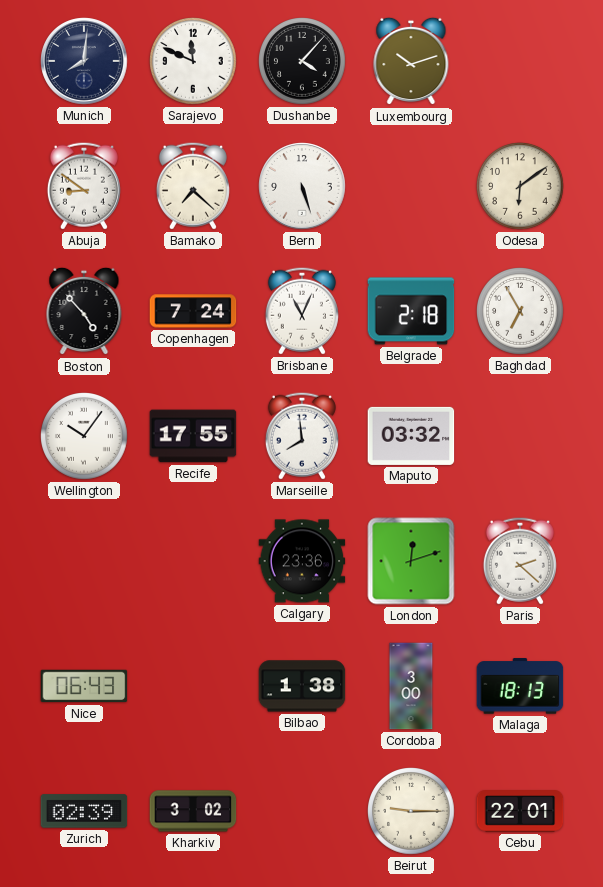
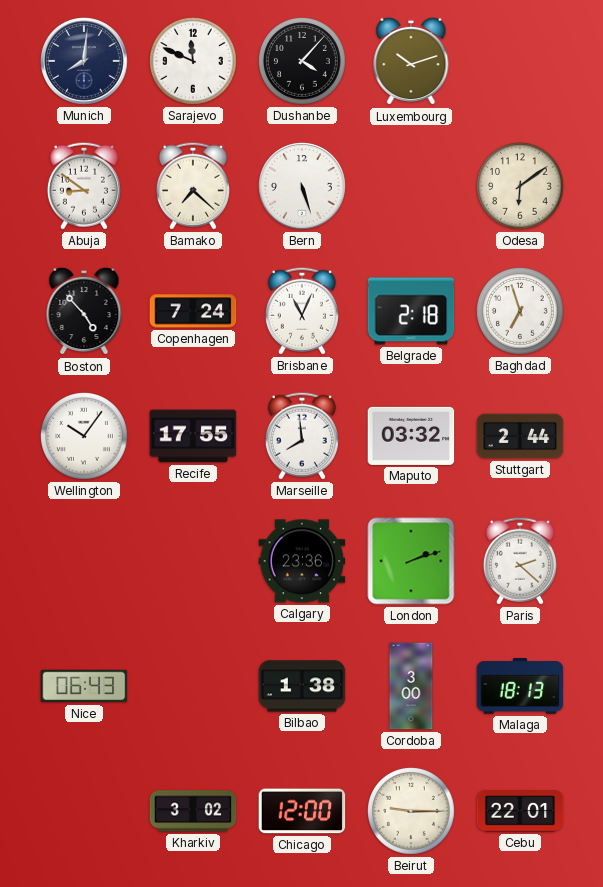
Baghdad: 6:55 -> 6:57 (521, 312)
Stuttgart: none -> 2:44 (520, 436)
London: 12:12 -> 2:12 (411, 561)
Zurich: 02:39 -> none (84, 811)
Chicago: none -> 12:00 (302, 811)
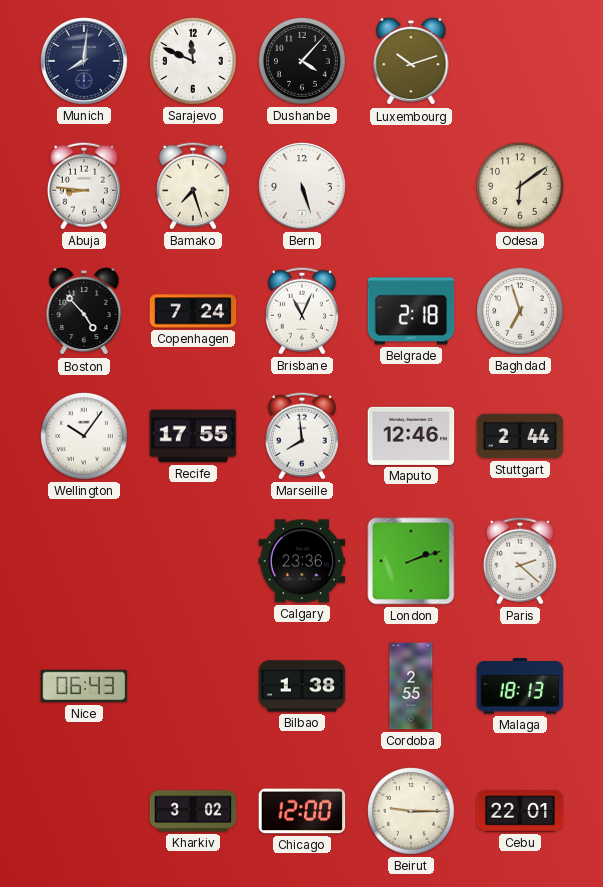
Abuja: 8:51 -> 8:46 (84, 186)
Bamako: 7:22 -> 7:27 (193, 186)
Maputo: 03:32 -> 12:46 (411, 436)
Cordoba: 3:00 -> 2:55 (411, 686)
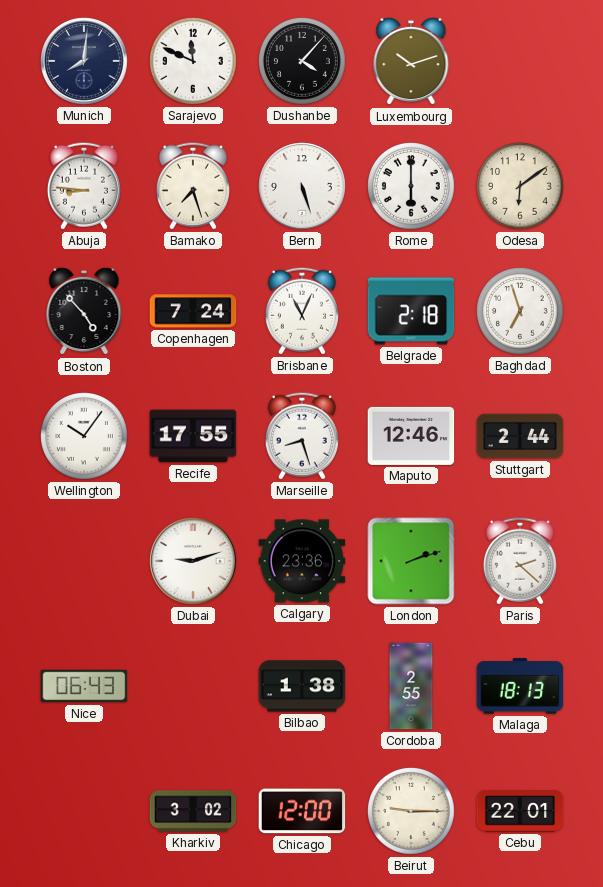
Rome: none -> 6:00 (412, 187)
Marseille: 7:59 -> 8:27 (302, 436)
Dubai: none -> 9:12 (193, 561)
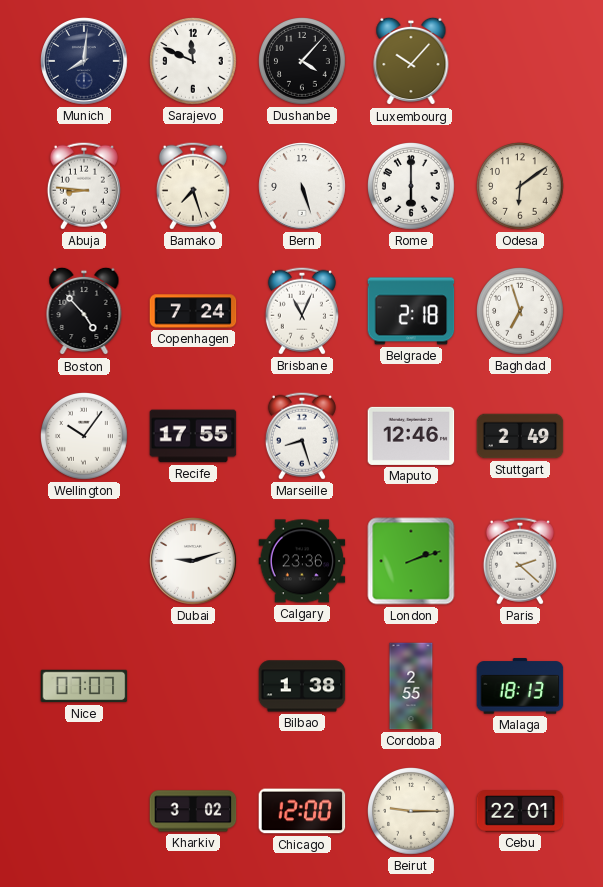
Luxembourg: 10:12 -> 10:07 (411, 61)
Stuttgart: 2:44 -> 2:49 (520, 436)
Nice: 06:43 -> 07:07 (84, 686)
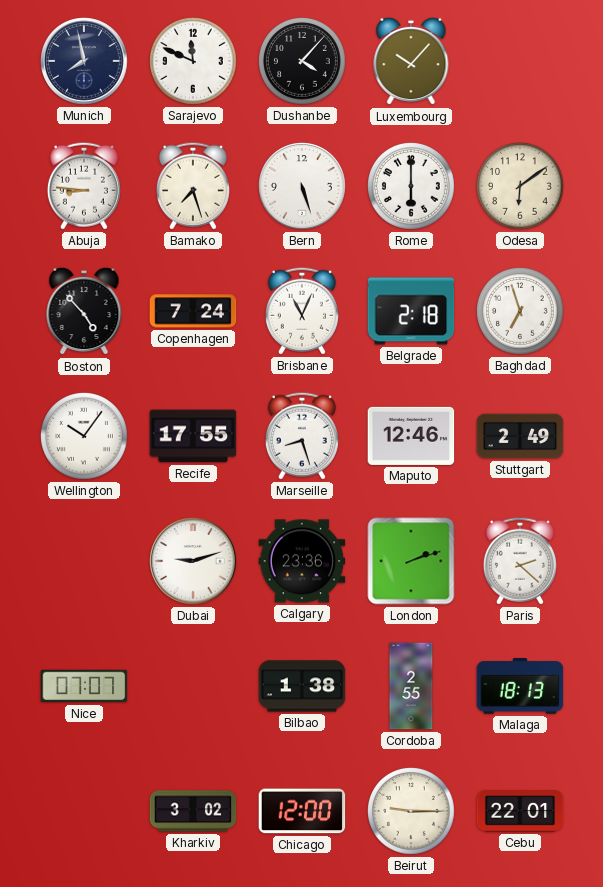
Munich: 8:01 -> 7:58 (84, 61)
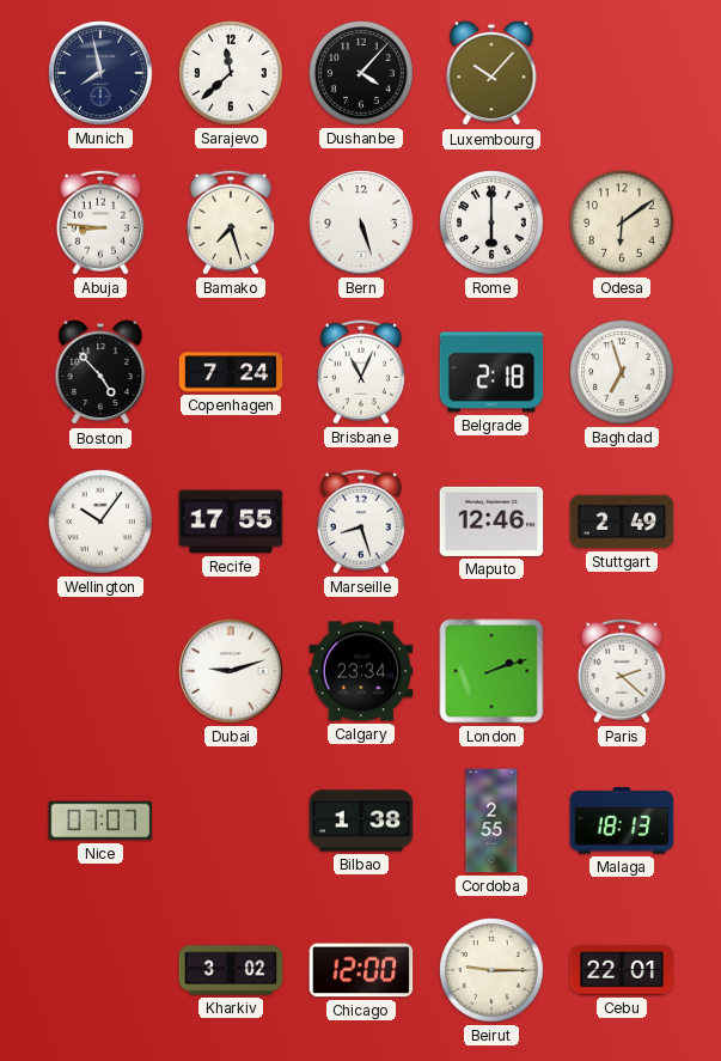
Sarajevo: 11:49 -> 11:38 (232, 74)
Calgary: 23:36 -> 23:34 (361, 671)
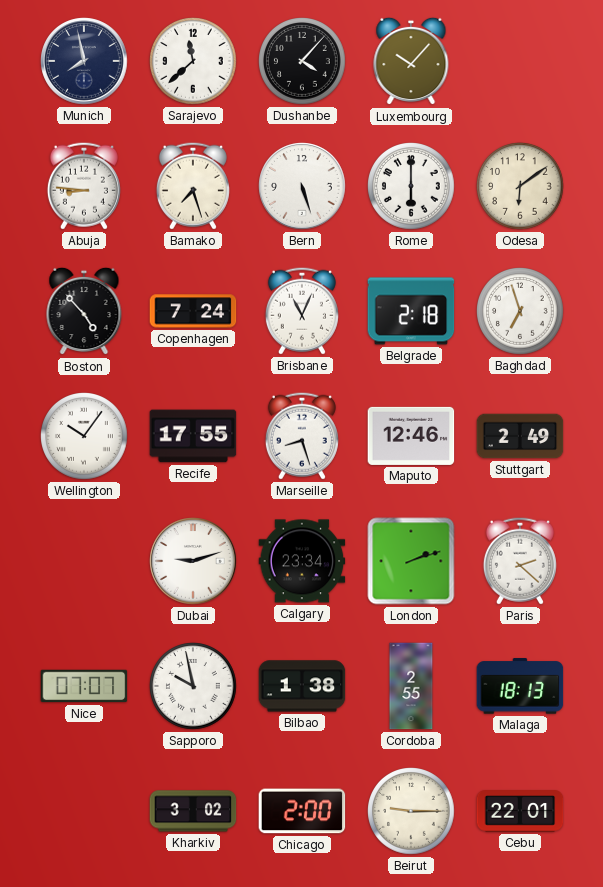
Sapporo: none -> 9:58 (194, 687)
Chicago: 12:00 -> 2:00 (302, 811)
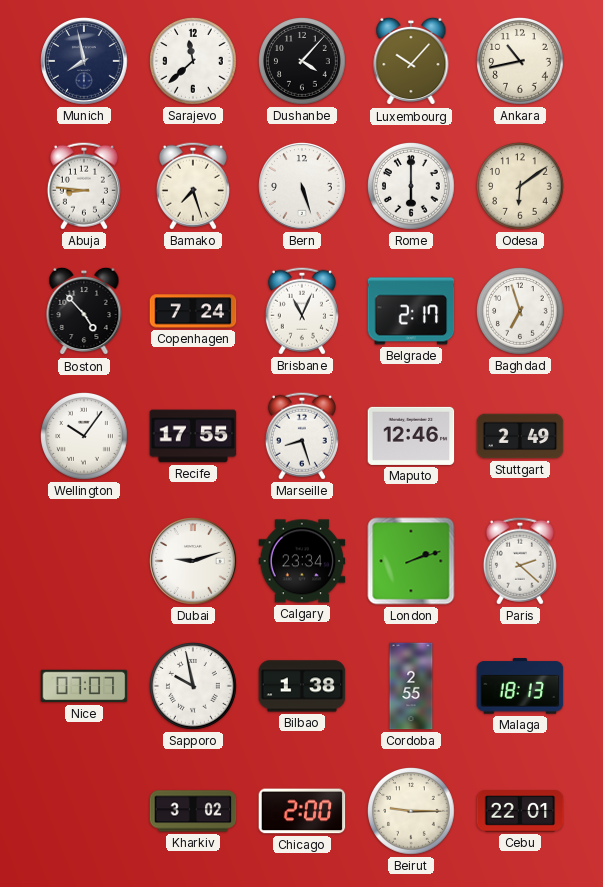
Ankara: none -> 10:43 (521, 62)
Belgrade: 2:18 -> 2:17 (411, 311)
